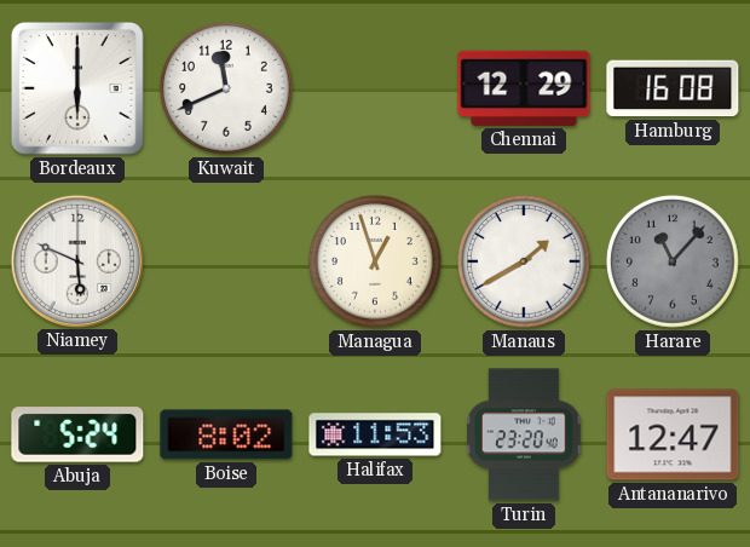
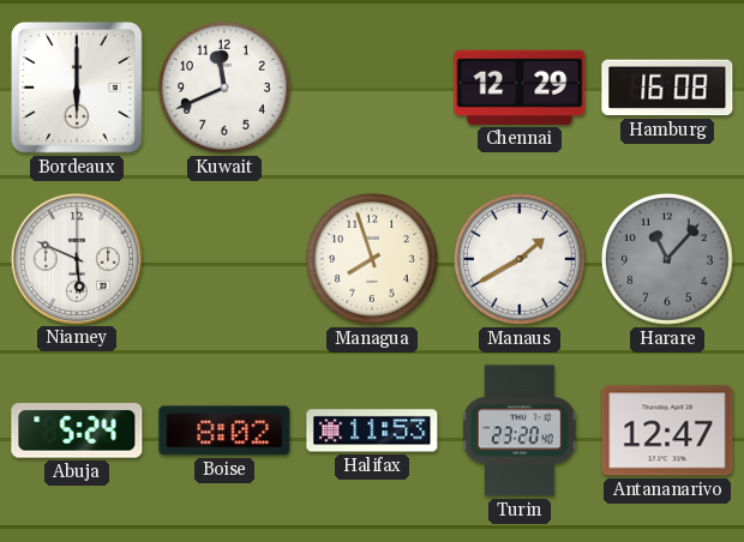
Managua: 12:57 -> 7:57 (373, 260)
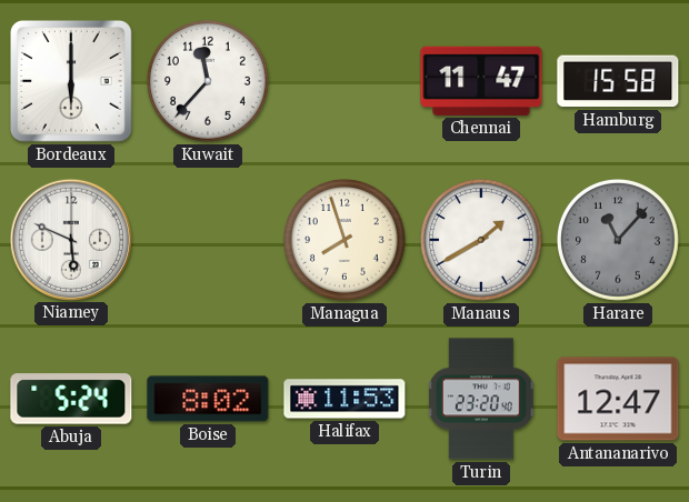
Kuwait: 11:41 -> 11:37 (209, 82)
Chennai: 12:29 -> 11:47 (481, 81)
Hamburg: 16:08 -> 15:58 (618, 81)
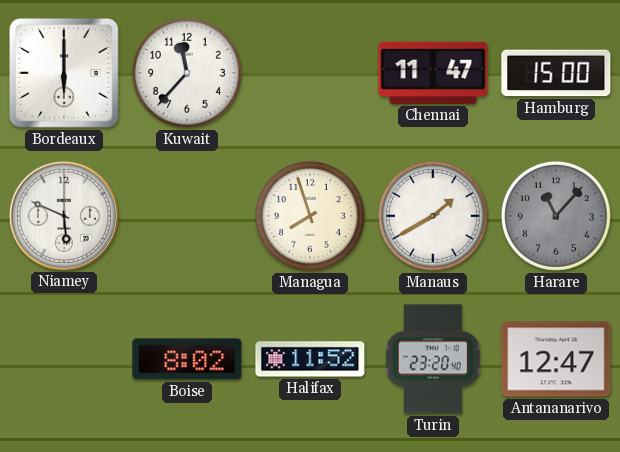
Hamburg: 15:58 -> 15:00 (556, 73)
Abuja: 5:24 -> none (71, 399)
Halifax: 11:53 -> 11:52 (310, 359)
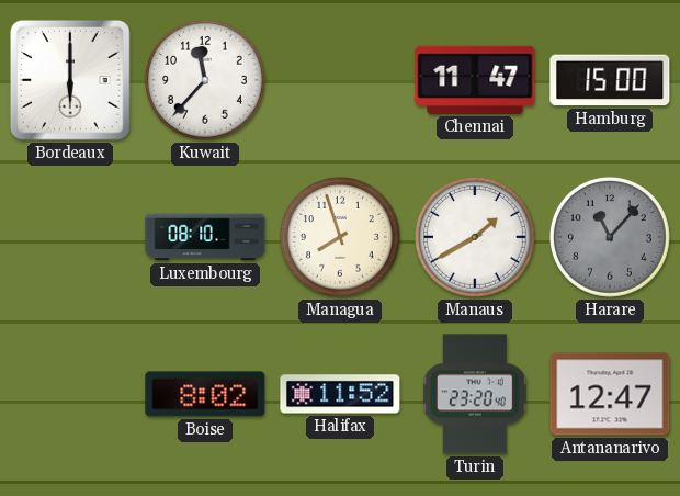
Niamey: 5:49 -> none (63, 215)
Luxembourg: none -> 08:10 (205, 237)
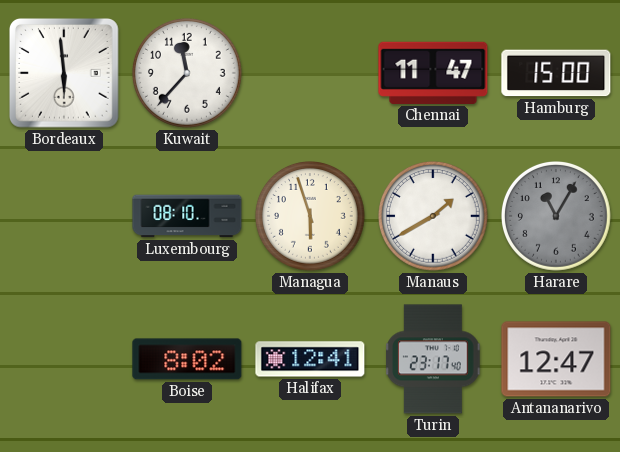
Bordeaux: 6:00 -> 5:59 (65, 74)
Managua: 7:57 -> 5:57 (311, 217)
Harare: 11:07 -> 11:05 (557, 217)
Halifax: 11:52 -> 12:41 (310, 359)
Turin: 23:20 -> 23:17 (433, 359)
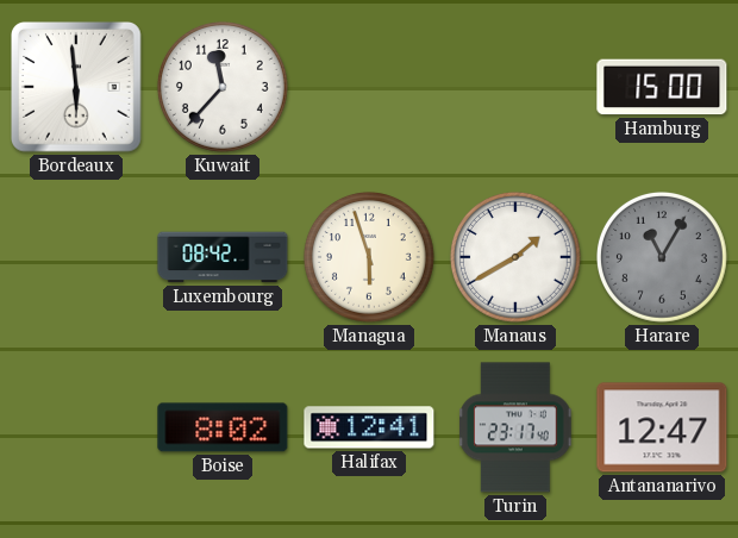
Chennai: 11:47 -> none (433, 73)
Luxembourg: 08:10 -> 08:42 (223, 257)
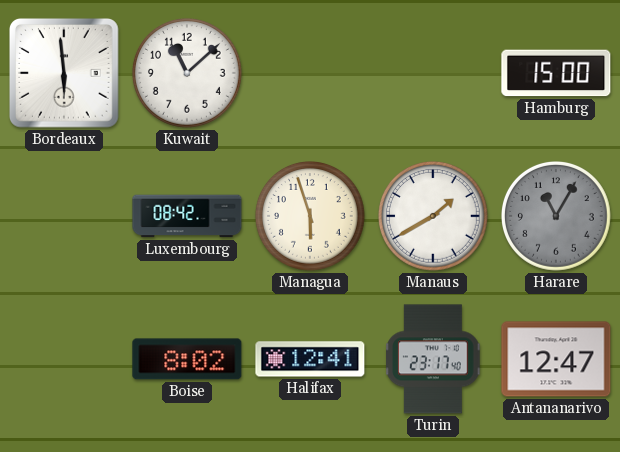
Kuwait: 11:37 -> 11:08 (188, 74)
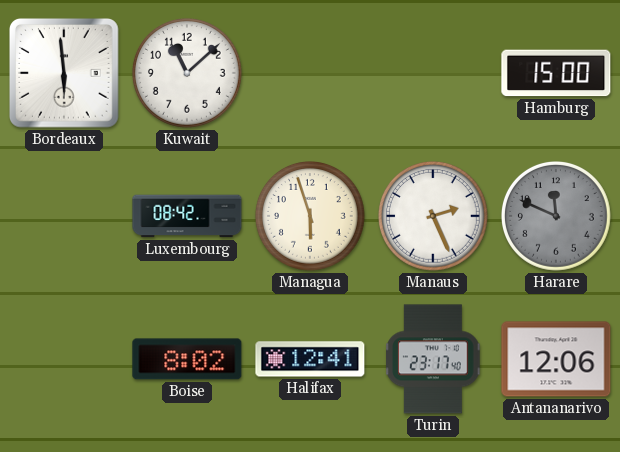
Manaus: 1:40 -> 2:26 (434, 217)
Harare: 11:05 -> 11:49 (557, 217)
Antananarivo: 12:47 -> 12:06 (556, 359)
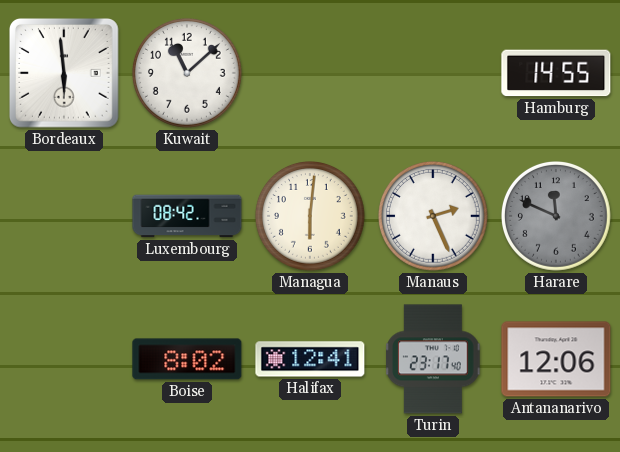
Hamburg: 15:00 -> 14:55 (556, 73)
Managua: 5:57 -> 6:01 (311, 217)
